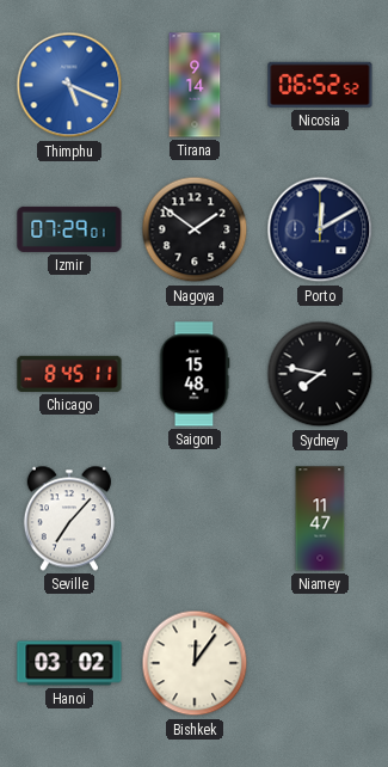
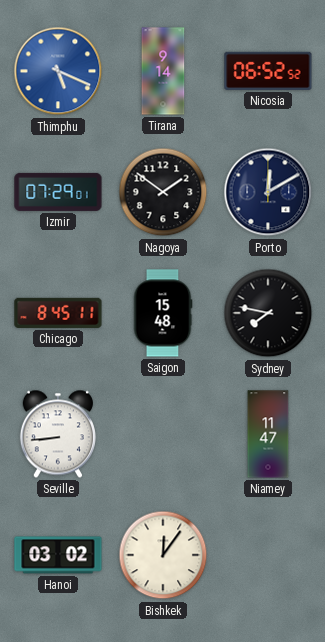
Seville: 7:07 -> 8:44 (58, 434)
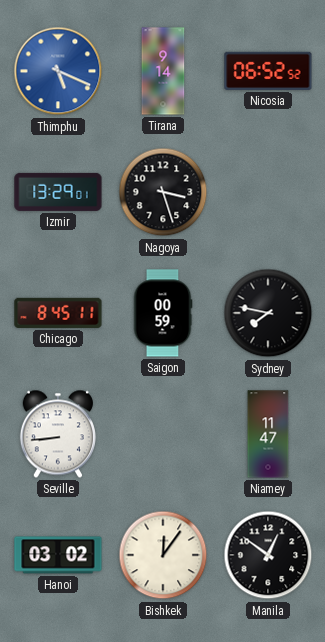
Izmir: 07:29 -> 13:29 (58, 192)
Nagoya: 1:51 -> 3:27 (163, 192)
Porto: 12:10 -> none (268, 192)
Saigon: 15:48 -> 00:59 (163, 313)
Manila: none -> 12:51 (268, 555)
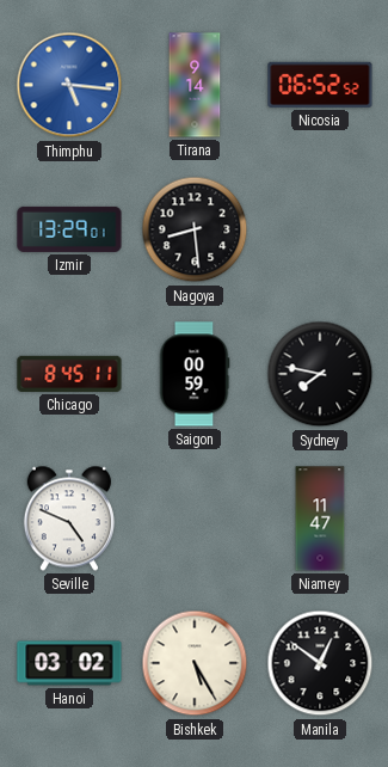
Thimphu: 5:19 -> 5:16 (69, 85)
Nagoya: 3:27 -> 8:29 (195, 229)
Seville: 8:44 -> 4:49 (69, 519)
Bishkek: 12:06 -> 5:25 (195, 663)
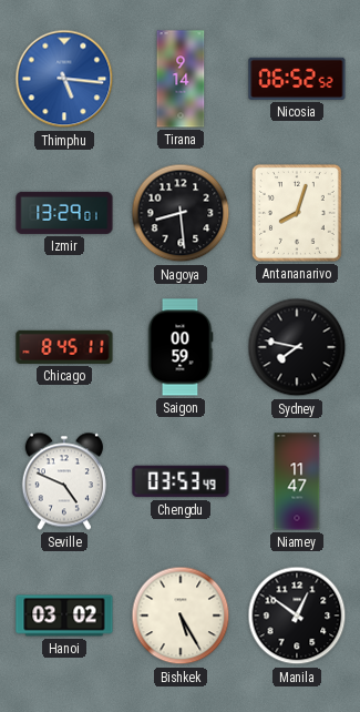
Antananarivo: none -> 8:03 (297, 213)
Chengdu: none -> 03:53 (181, 481)
